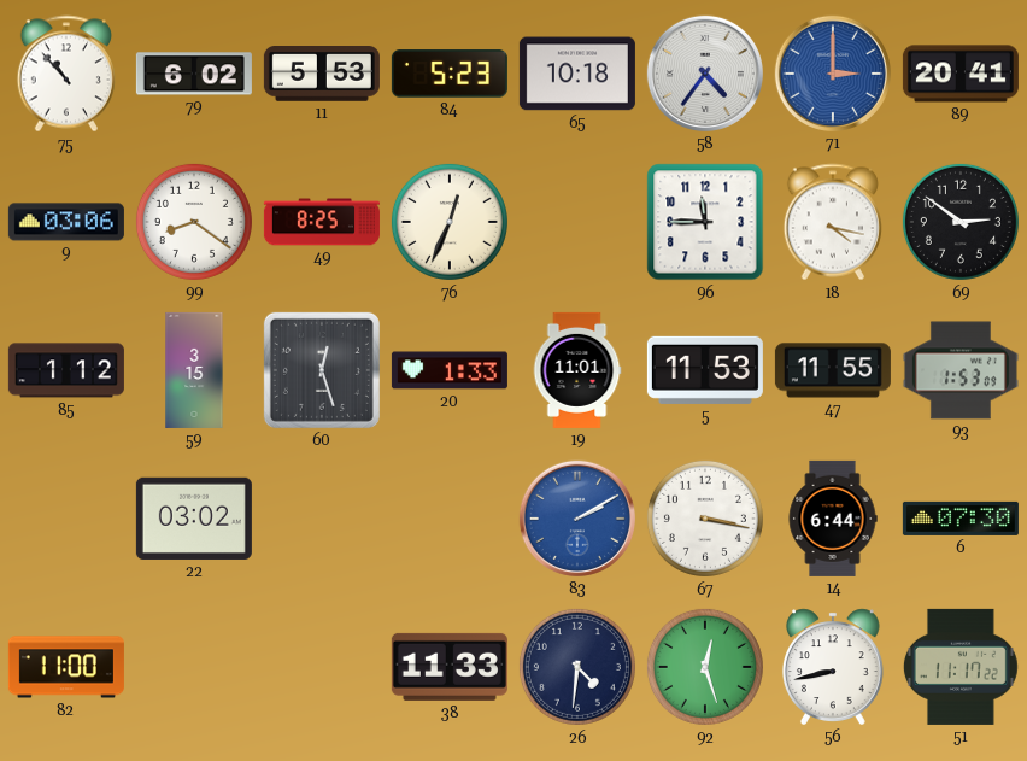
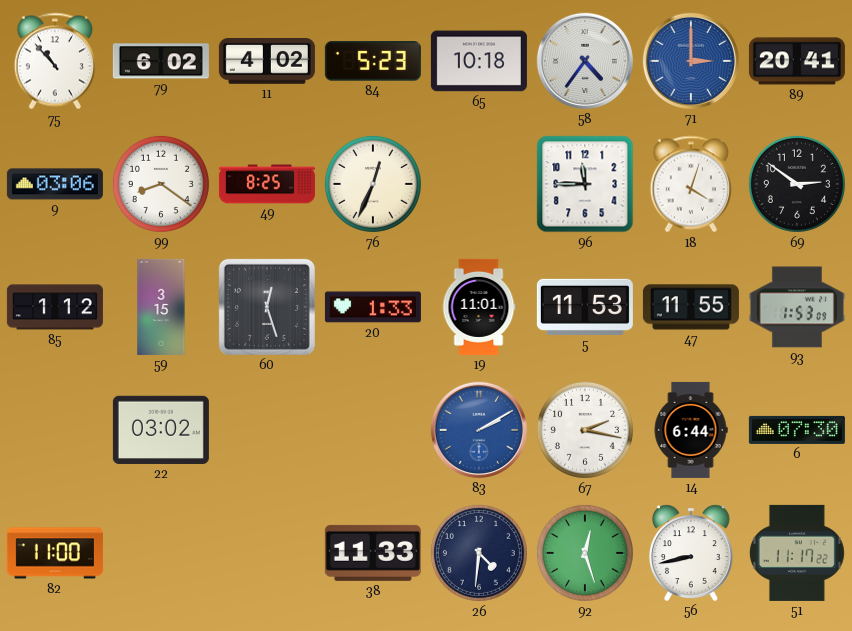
11: 5:53 -> 4:02 (267, 62)
18: 4:17 -> 4:03 (691, 184)
67: 3:17 -> 2:17 (585, 430)
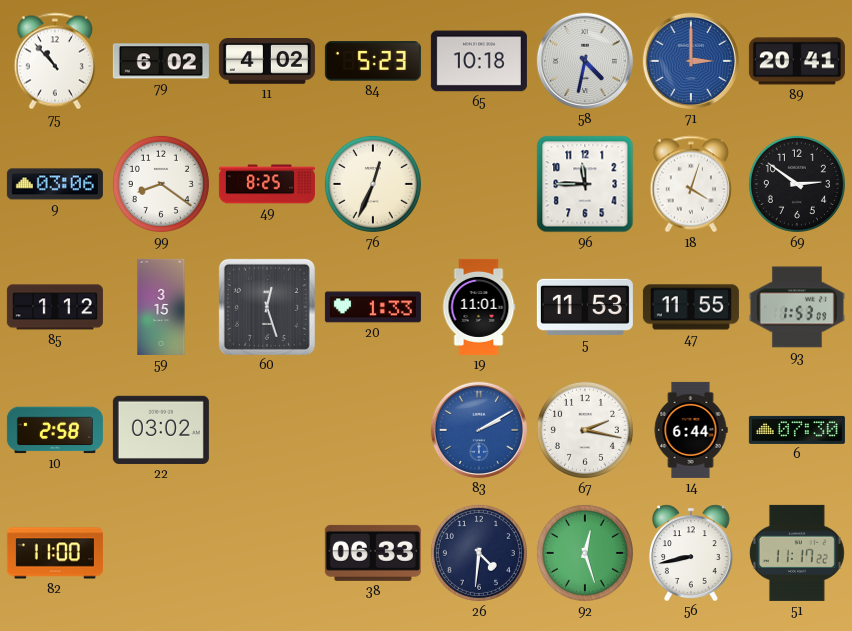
58: 4:36 -> 4:32 (585, 61)
10: none -> 2:58 (55, 430)
38: 11:33 -> 06:33 (373, 553)
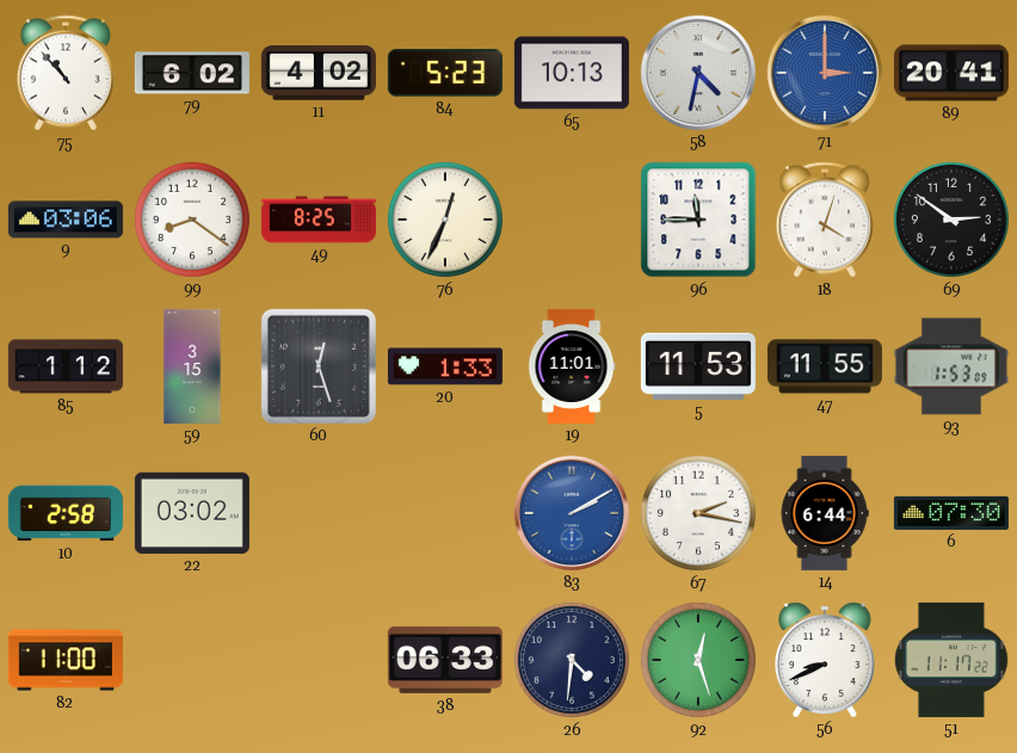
65: 10:18 -> 10:13 (572, 73)
56: 8:43 -> 8:41 (825, 660)
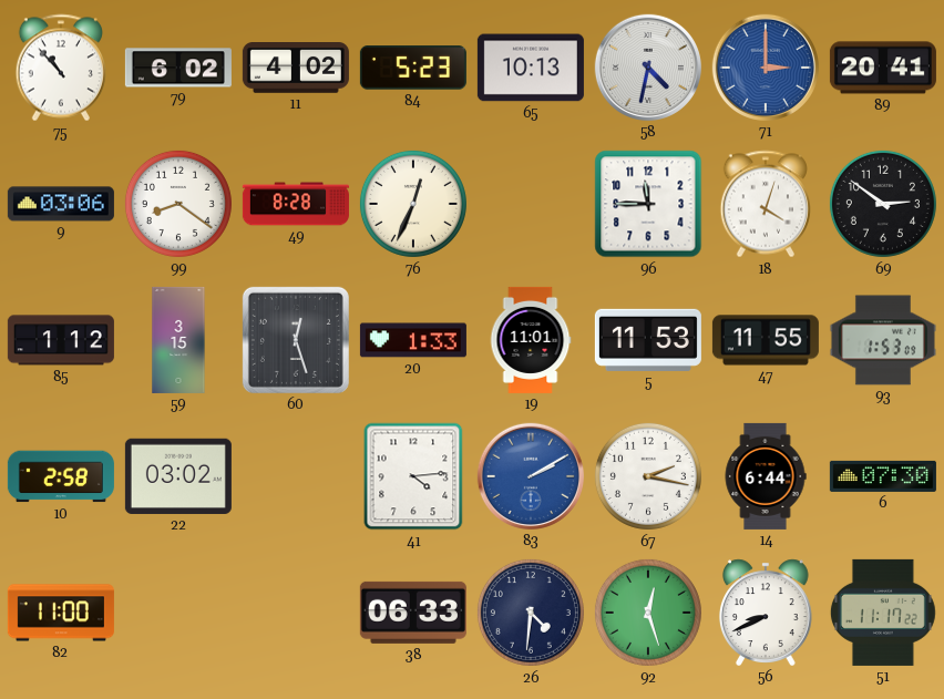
49: 8:25 -> 8:28 (296, 204)
41: none -> 4:14 (413, 476)
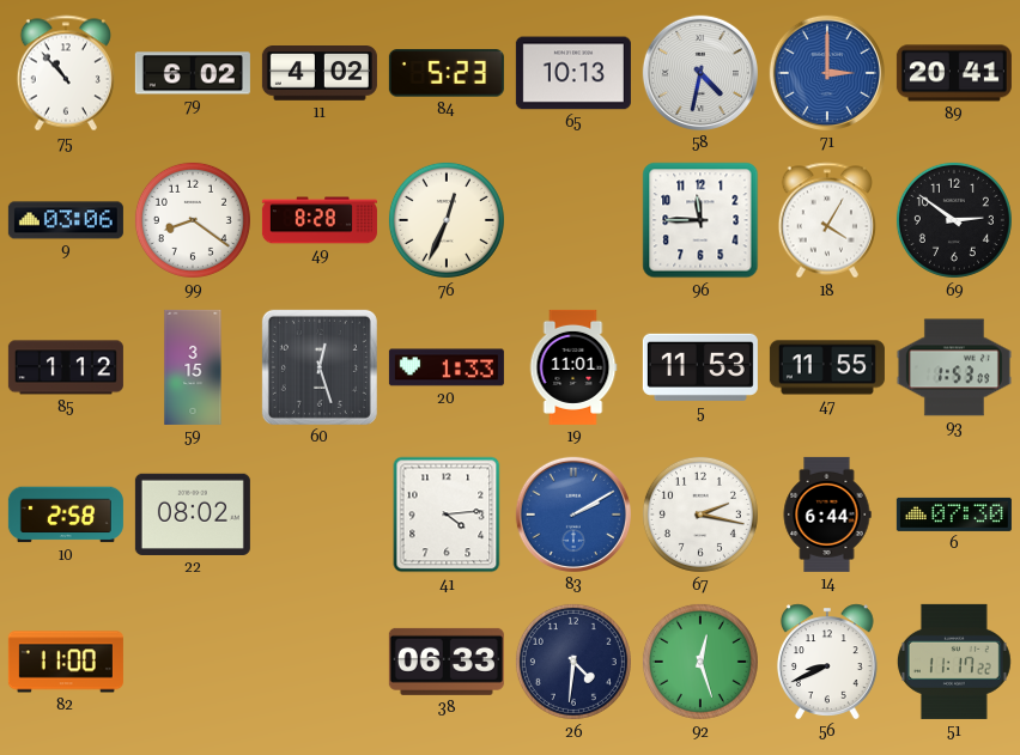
18: 4:03 -> 4:05 (827, 220)
22: 03:02 -> 08:02 (193, 515)
